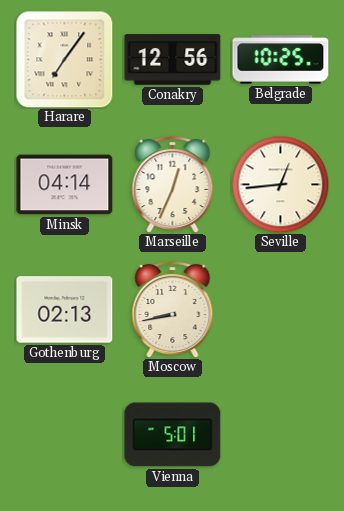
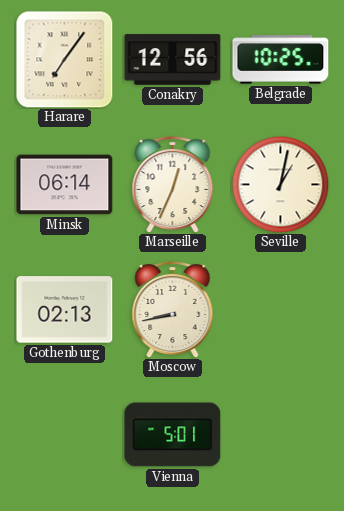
Minsk: 04:14 -> 06:14 (65, 185)
Seville: 12:44 -> 1:02 (280, 184)
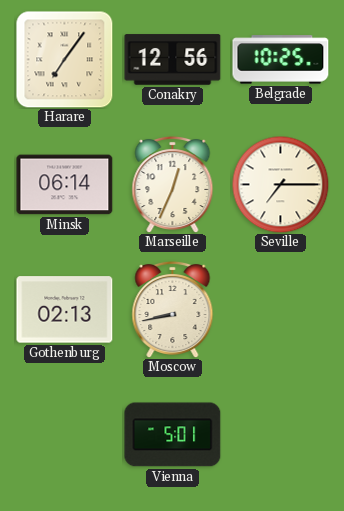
Seville: 1:02 -> 7:15 (280, 184)
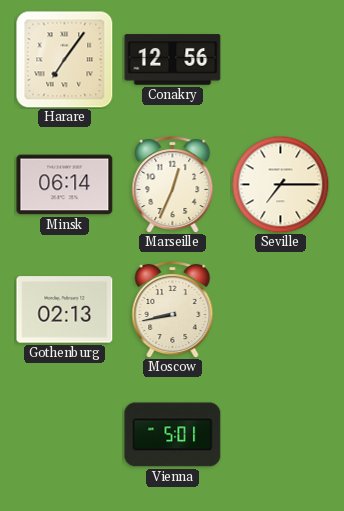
Belgrade: 10:25 -> none (281, 60)
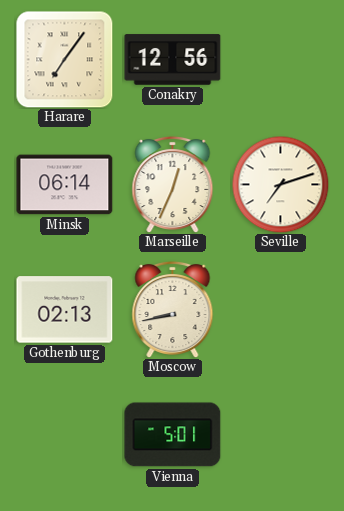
Seville: 7:15 -> 7:12 (280, 184)
